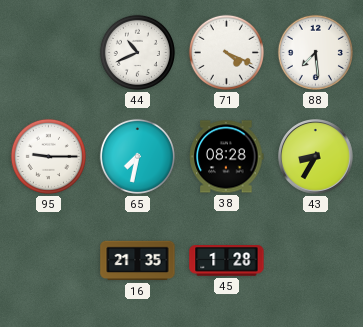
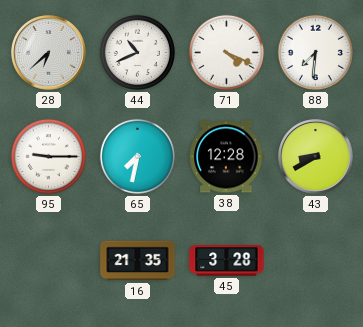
28: none -> 6:38 (49, 53)
88: 7:29 -> 7:31 (315, 52)
38: 08:28 -> 12:28 (227, 157)
43: 8:35 -> 8:40 (316, 157)
45: 1:28 -> 3:28 (227, 261)
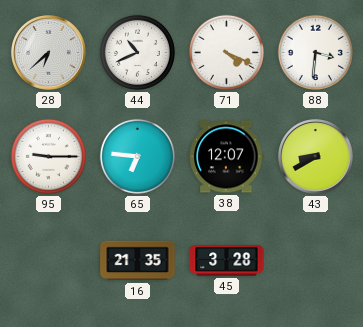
88: 7:31 -> 3:31 (315, 52)
65: 7:32 -> 6:46 (137, 156)
38: 12:28 -> 12:07 (227, 157)
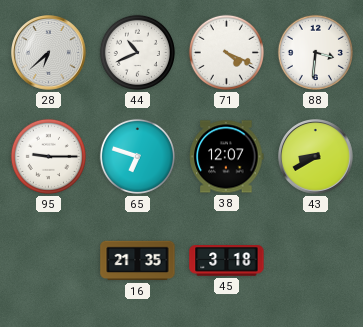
65: 6:46 -> 6:48 (137, 156)
45: 3:28 -> 3:18 (227, 261)
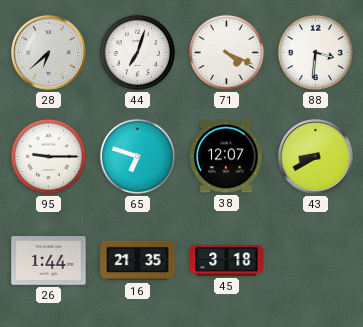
44: 10:41 -> 7:03 (137, 52)
26: none -> 1:44 (49, 261)
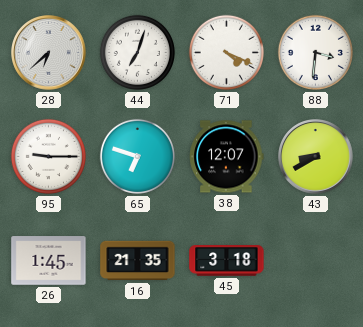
26: 1:44 -> 1:45 (49, 261)
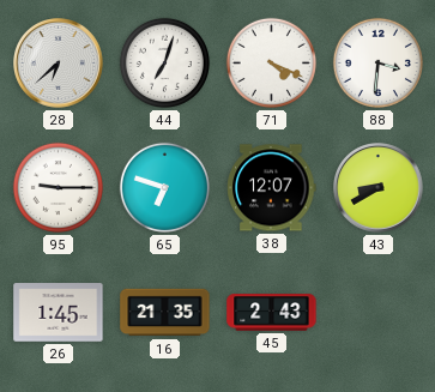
45: 3:18 -> 2:43 (272, 313)
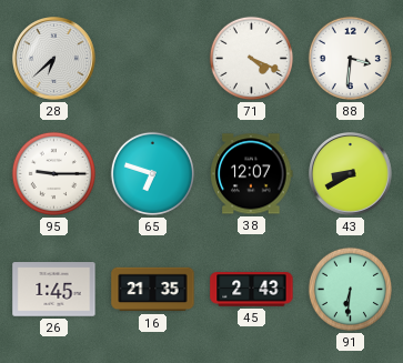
44: 7:03 -> none (164, 62)
91: none -> 6:31 (350, 289)
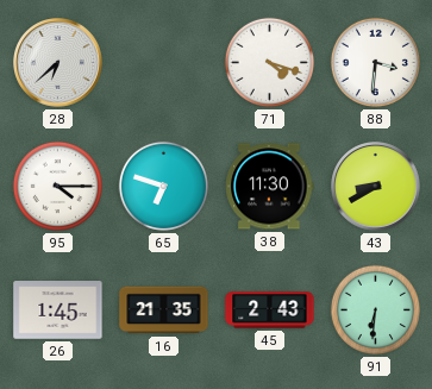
71: 4:19 -> 4:18 (269, 62)
95: 9:15 -> 4:15 (57, 186)
38: 12:07 -> 11:30 (270, 187)
